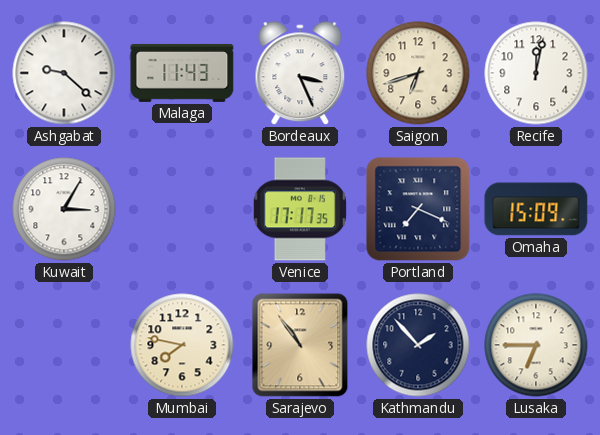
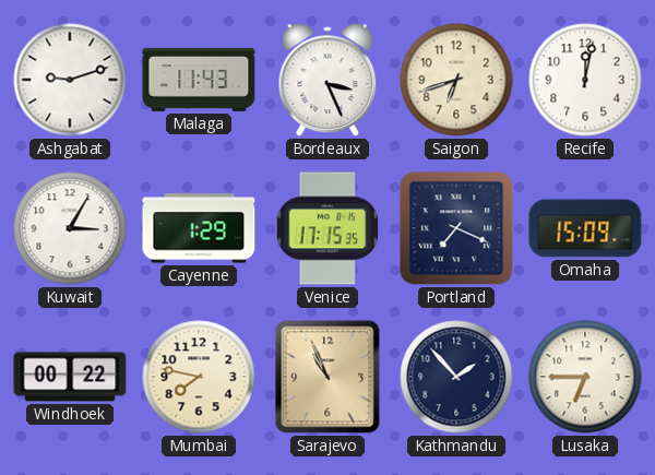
Ashgabat: 9:22 -> 9:12 (70, 80)
Cayenne: none -> 1:29 (199, 228)
Venice: 17:17 -> 17:15 (327, 228)
Windhoek: none -> 00:22 (70, 377)
Sarajevo: 10:54 -> 10:56 (327, 377)
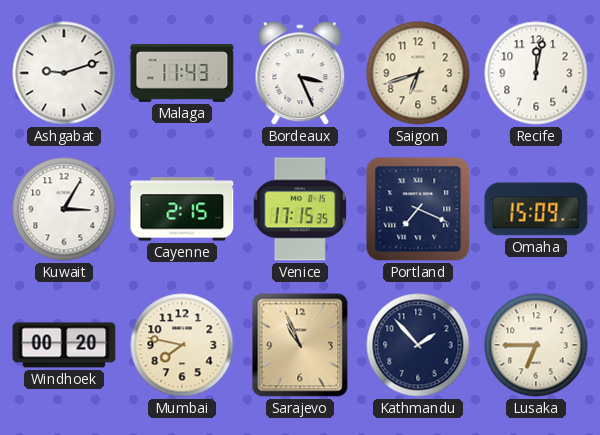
Cayenne: 1:29 -> 2:15 (182, 209)
Windhoek: 00:22 -> 00:20 (64, 345)
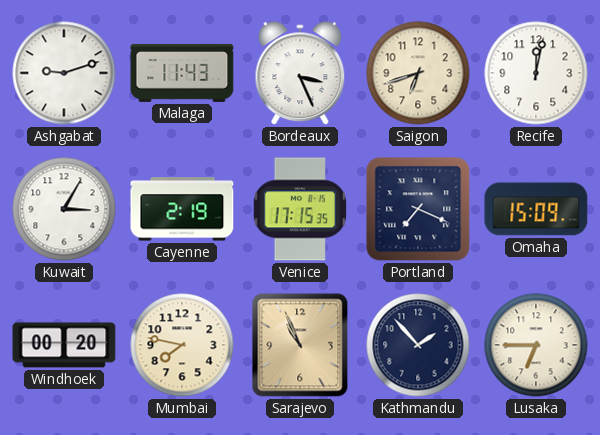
Cayenne: 2:15 -> 2:19 (182, 209)
